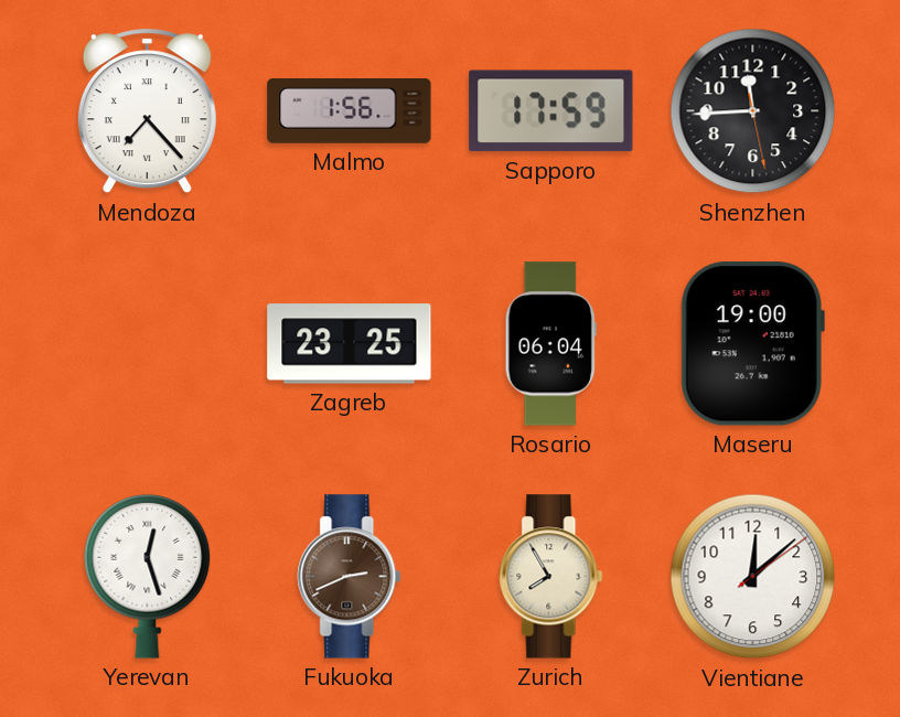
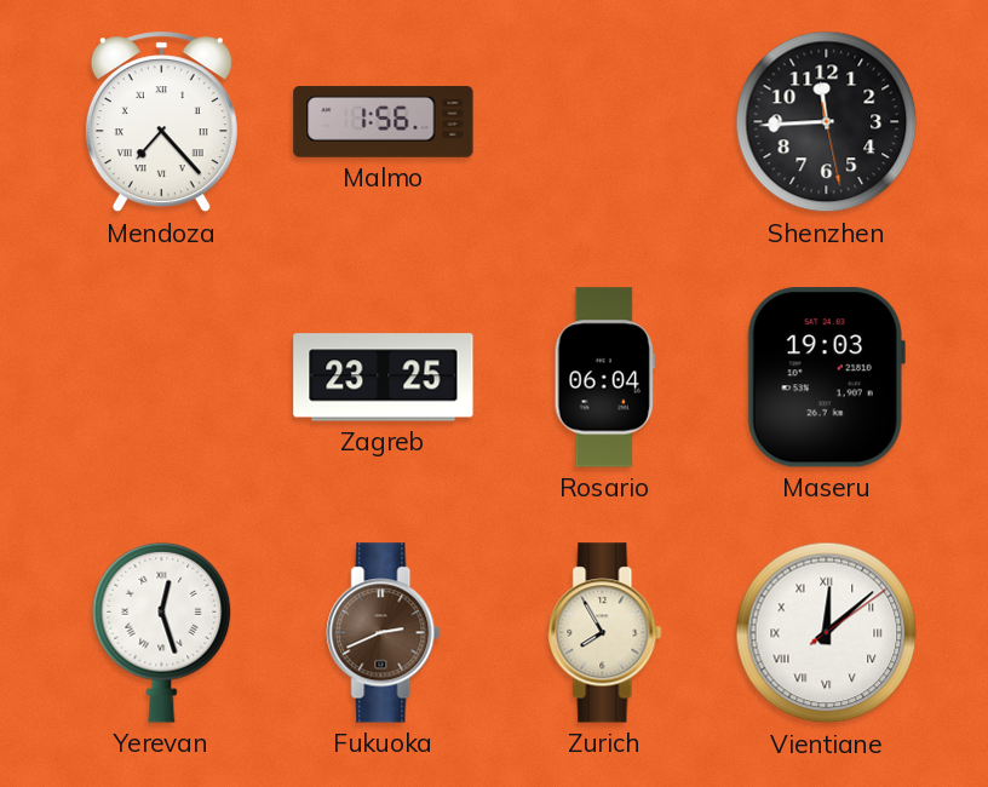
Sapporo: 17:59 -> none (551, 111)
Maseru: 19:00 -> 19:03 (826, 378)
Vientiane numerals: Arabic -> Roman (827, 633)
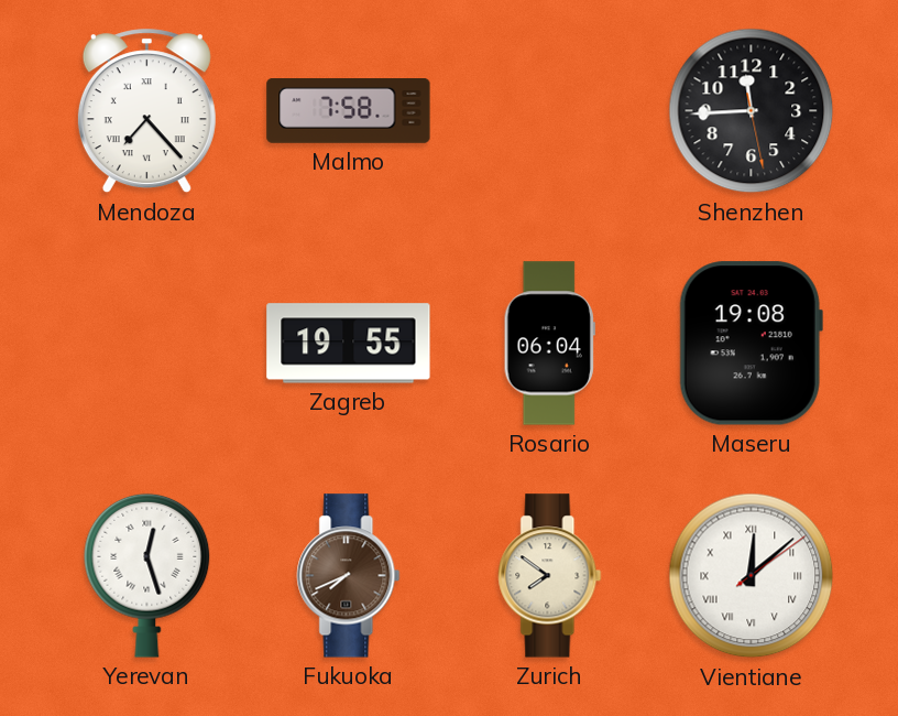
Malmo: 1:56 -> 7:58 (349, 111)
Zagreb: 23:25 -> 19:55 (349, 344)
Maseru: 19:03 -> 19:08 (751, 344)
Fukuoka: 2:41 -> 7:41 (349, 576)
Zurich: 7:55 -> 7:51 (550, 576)
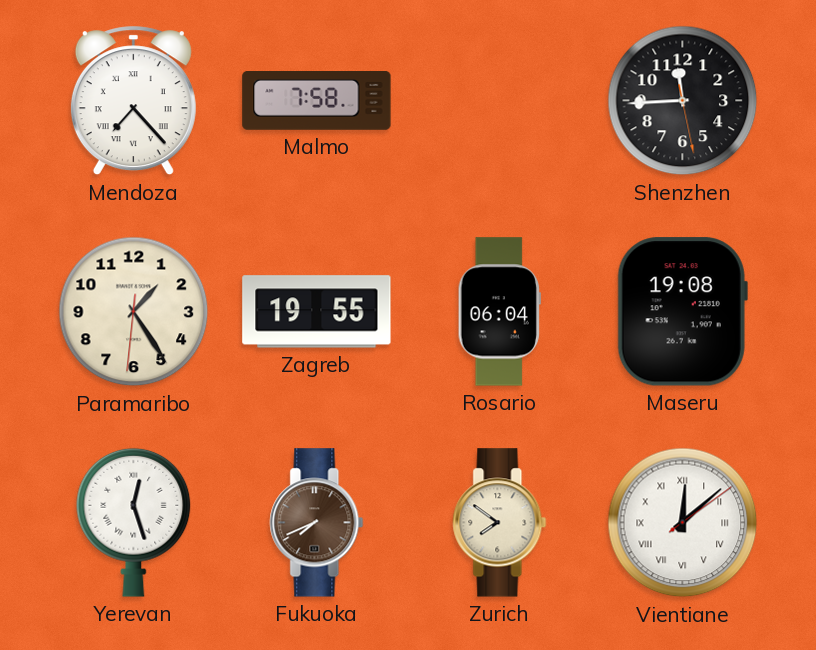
Paramaribo: none -> 1:24 (134, 312)
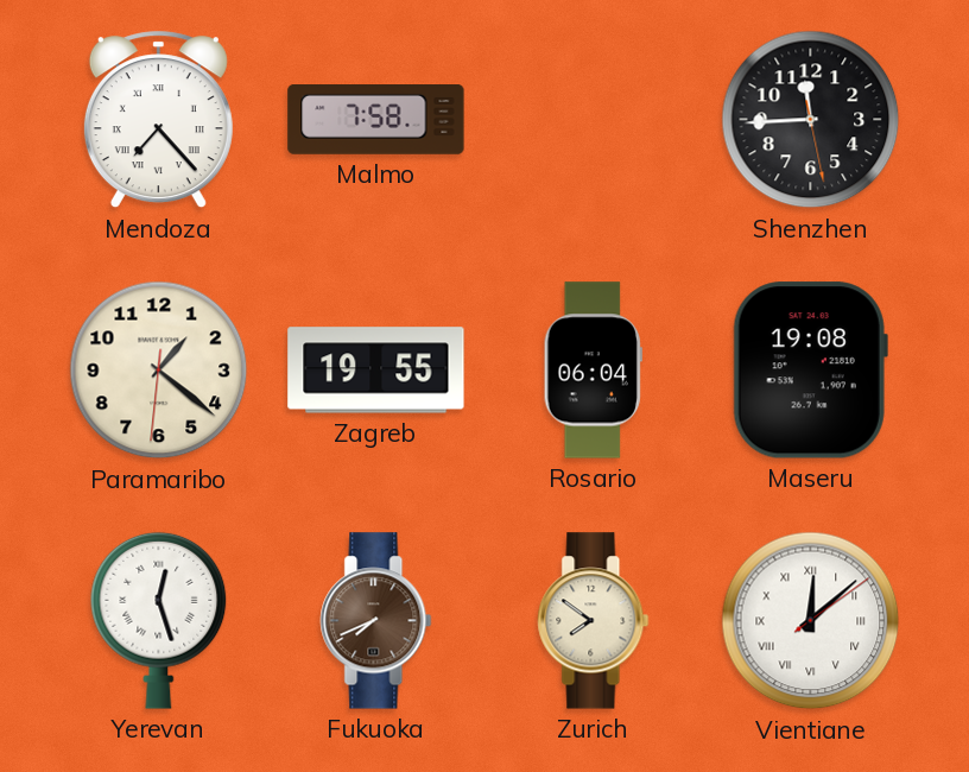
Paramaribo: 1:24 -> 1:21 (159, 371)
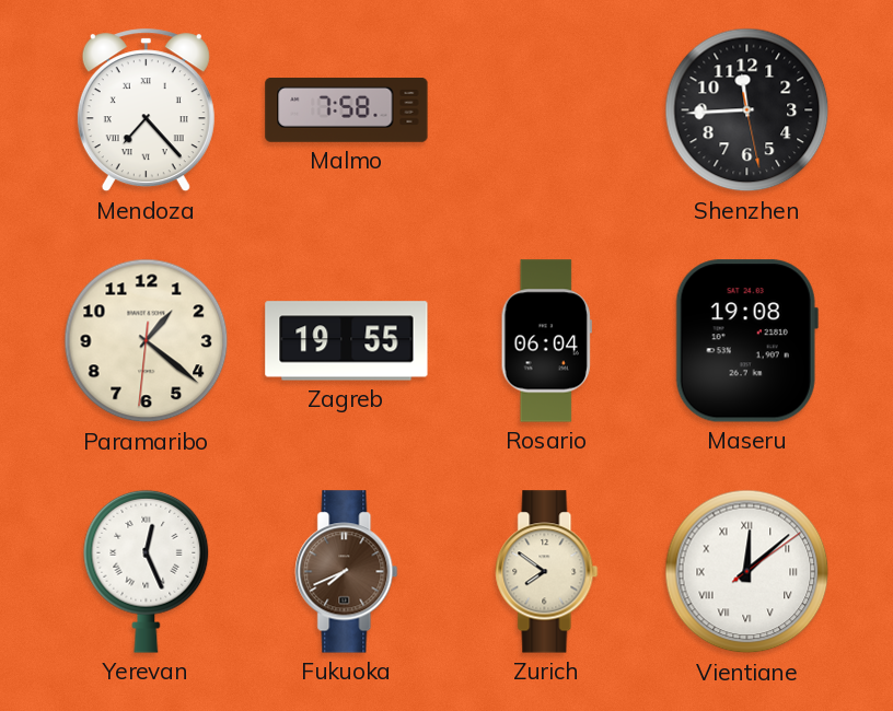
Yerevan: 12:27 -> 12:26 (147, 571)
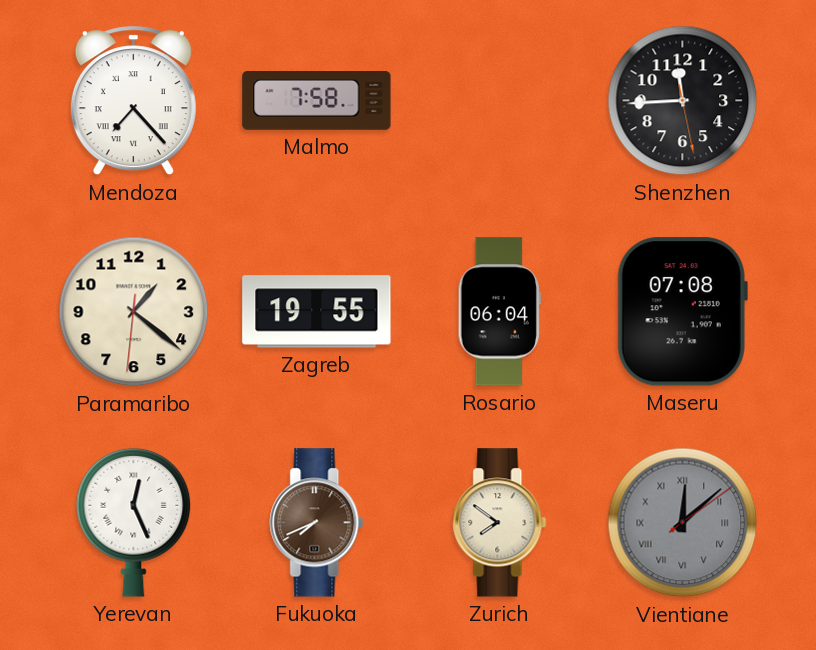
Maseru: 19:08 -> 07:08 (682, 312)
Vientiane dial: white -> grey (683, 523)
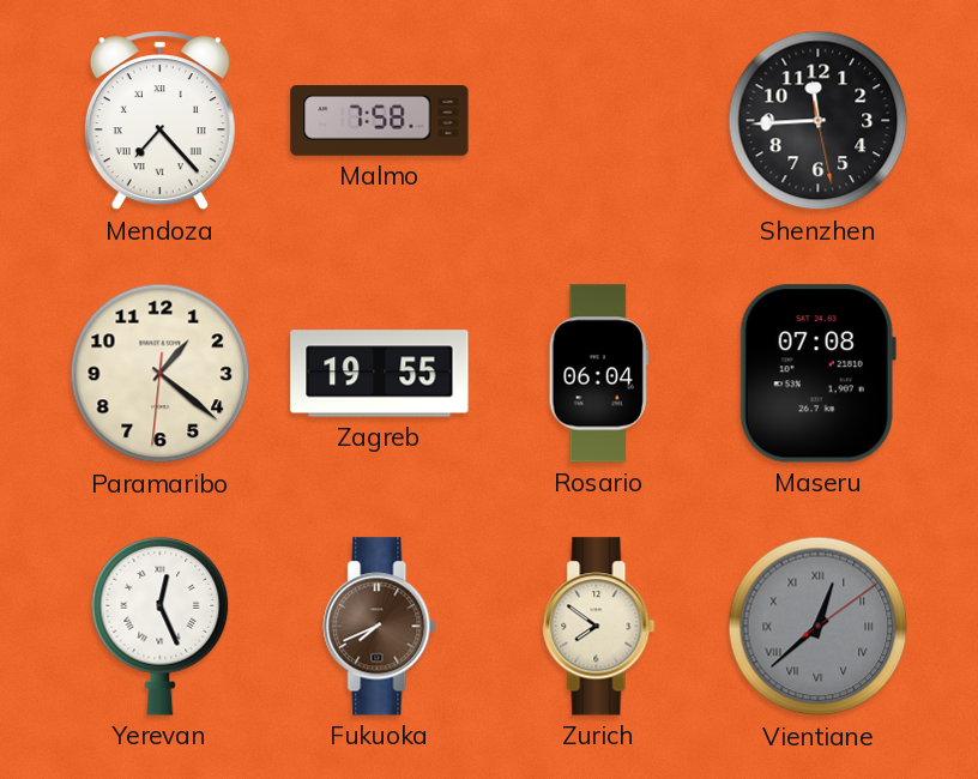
Vientiane: 12:08 -> 12:38 (819, 627)
